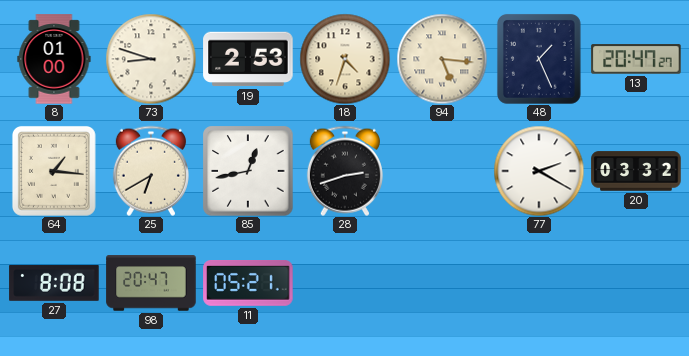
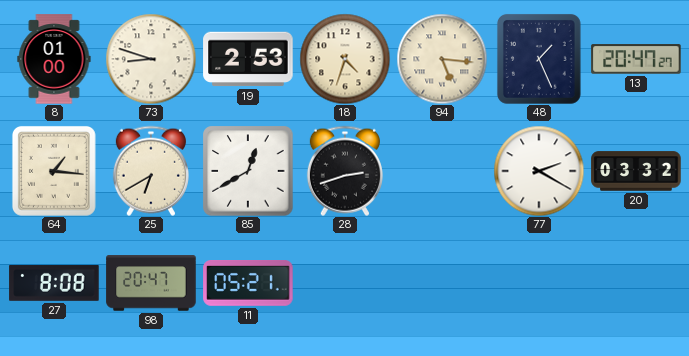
85: 12:43 -> 12:40 (248, 171)
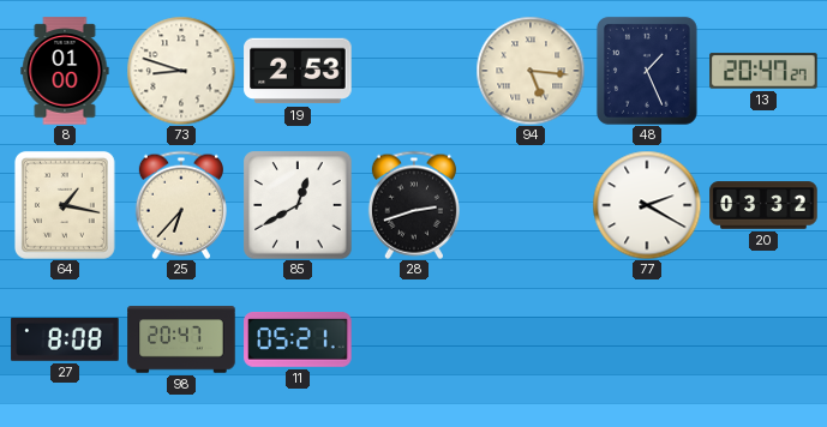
18: 4:33 -> none (345, 59)
64: 1:16 -> 1:17 (65, 205)
25: 6:40 -> 6:37 (181, 205)
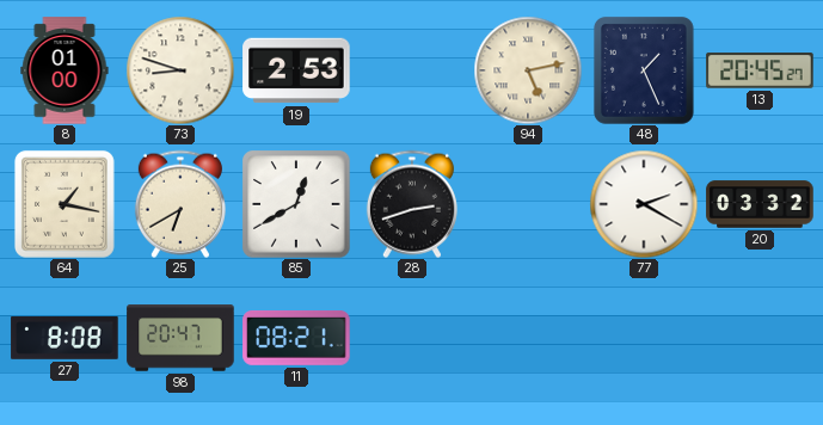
94: 5:16 -> 5:13 (528, 70)
13: 20:47 -> 20:45 (760, 70)
25: 6:37 -> 6:40 (180, 204)
11: 05:21 -> 08:21 (296, 339)
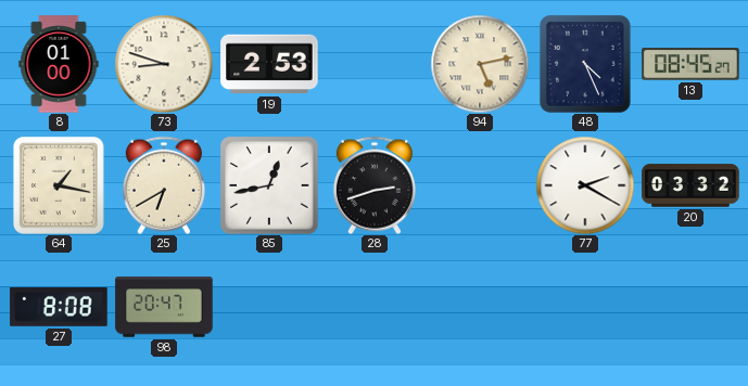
48: 1:26 -> 4:26 (585, 64)
13: 20:45 -> 08:45 (690, 64)
85: 12:40 -> 12:43 (269, 185)
11: 08:21 -> none (296, 339)
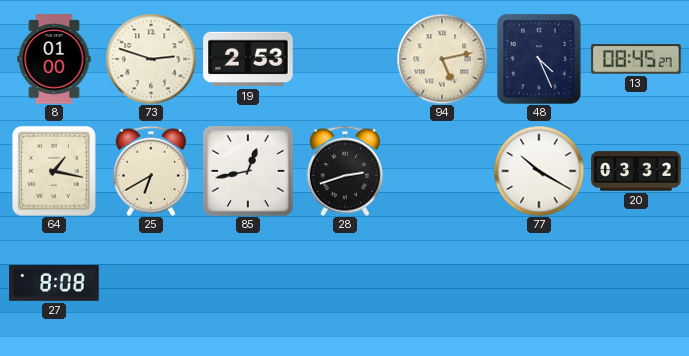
73: 8:48 -> 2:48 (151, 59)
77: 2:20 -> 10:20 (539, 171)
98: 20:47 -> none (164, 307)
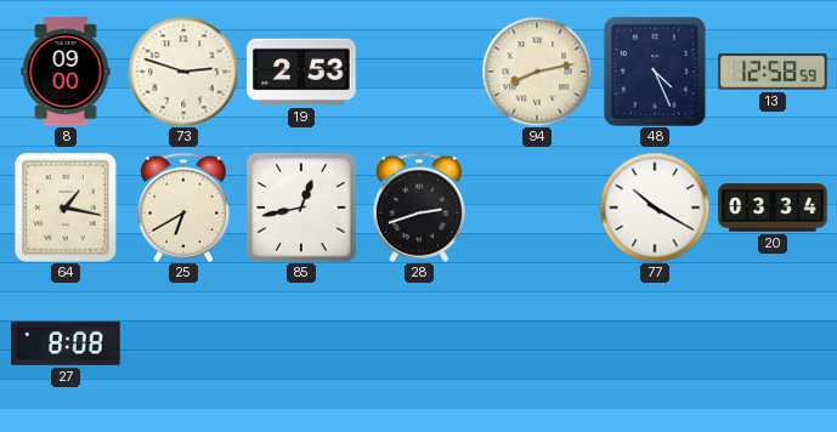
8: 01:00 -> 09:00 (66, 72)
94: 5:13 -> 8:13 (537, 72)
13: 08:45 -> 12:58 (773, 72)
20: 03:32 -> 03:34 (773, 208)
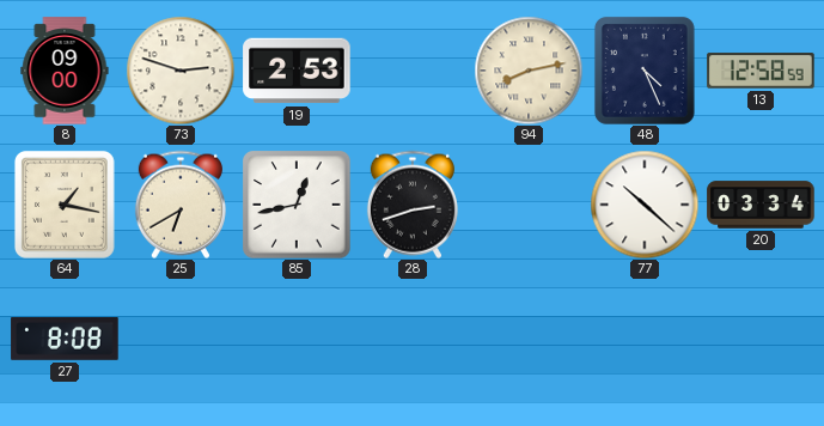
77: 10:20 -> 10:22 (645, 205)
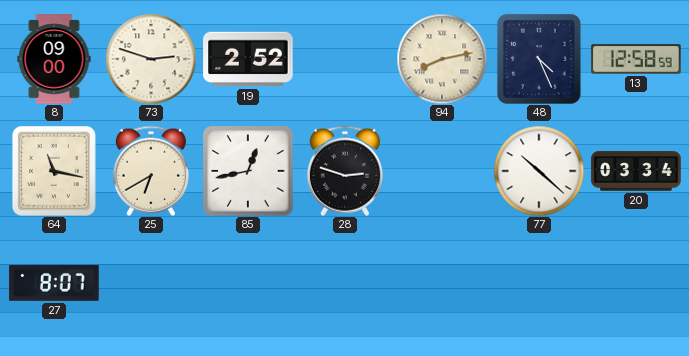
19: 2:53 -> 2:52 (248, 59)
64: 1:17 -> 11:17 (54, 171)
28: 2:42 -> 2:48 (345, 171)
27: 8:08 -> 8:07 (54, 283)
